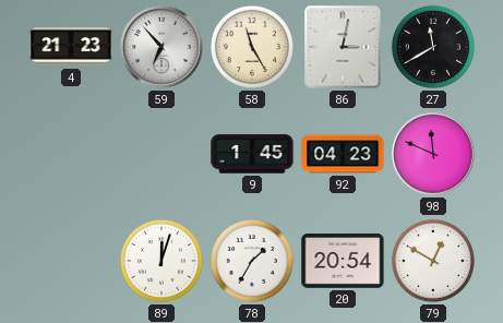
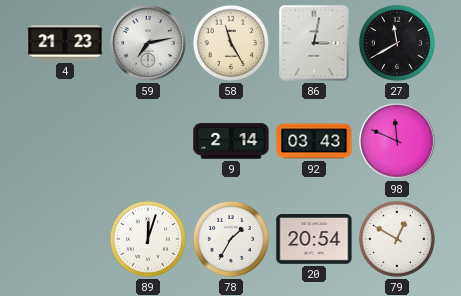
59: 6:53 -> 7:13 (148, 43)
9: 1:45 -> 2:14 (231, 141)
92: 04:23 -> 03:43 (314, 141)
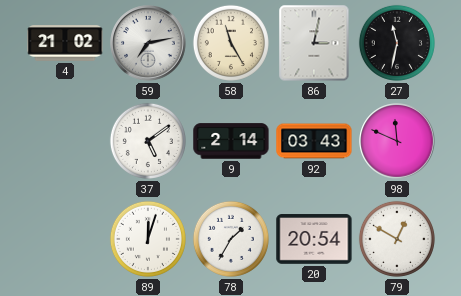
4: 21:23 -> 21:02 (65, 43)
27: 11:40 -> 11:32 (397, 43)
37: none -> 5:09 (148, 141)
